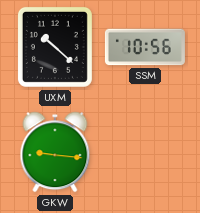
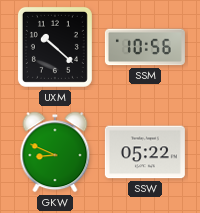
GKW: 9:16 -> 8:49 (55, 152)
SSW: none -> 05:22 (145, 152)
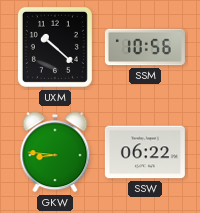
GKW: 8:49 -> 8:46 (55, 152)
SSW: 05:22 -> 06:22 (145, 152)
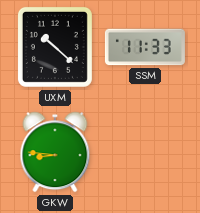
SSM: 10:56 -> 11:33 (145, 47)
SSW: 06:22 -> none (145, 152)
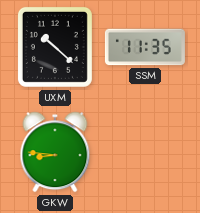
SSM: 11:33 -> 11:35 (145, 47)
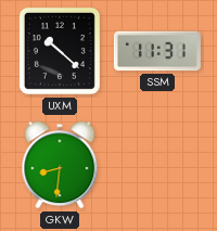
SSM: 11:35 -> 11:31 (157, 51)
GKW: 8:46 -> 8:31 (60, 165)
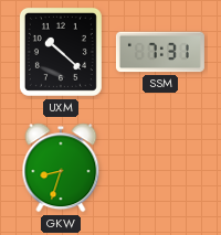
SSM: 11:31 -> 7:31 (160, 52)
GKW: 8:31 -> 8:33 (61, 168)
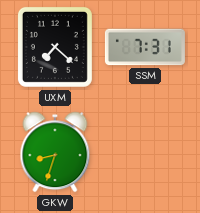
UXM: 10:22 -> 7:22 (55, 47)
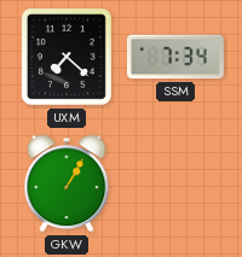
SSM: 7:31 -> 7:34 (175, 57)
GKW: 8:33 -> 1:05 (67, 183)
